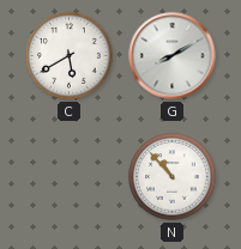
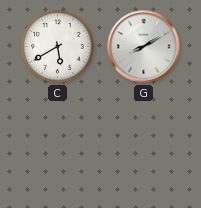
N: 10:53 -> none (173, 177)
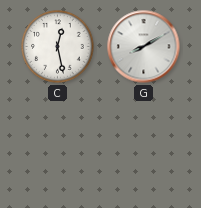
C: 5:40 -> 12:28 (58, 47)
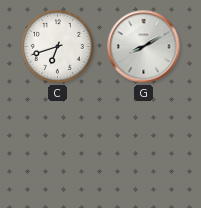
C: 12:28 -> 6:42 (58, 47)
